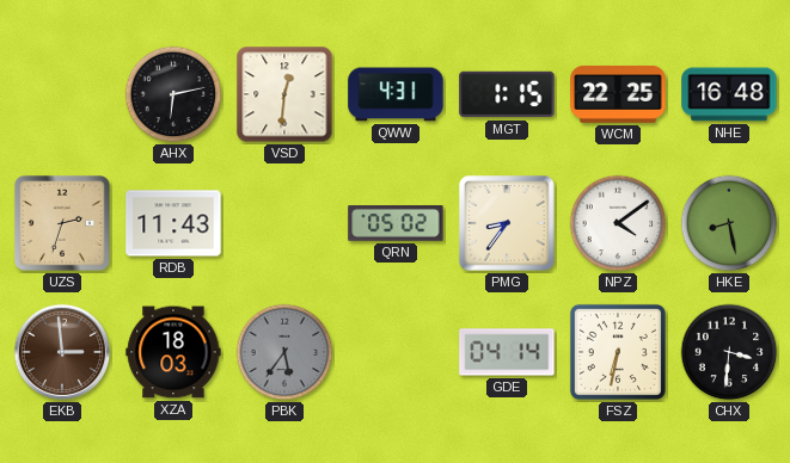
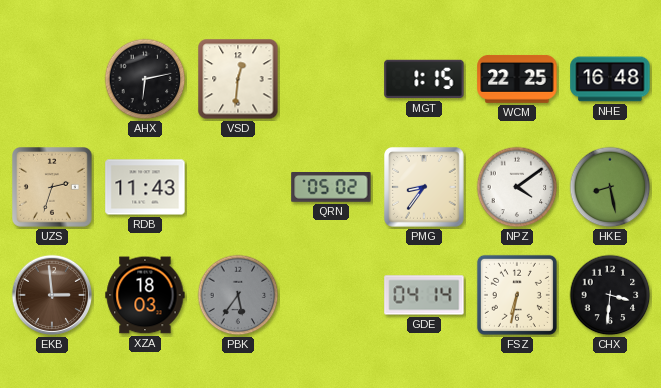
QWW: 4:31 -> none (396, 94)
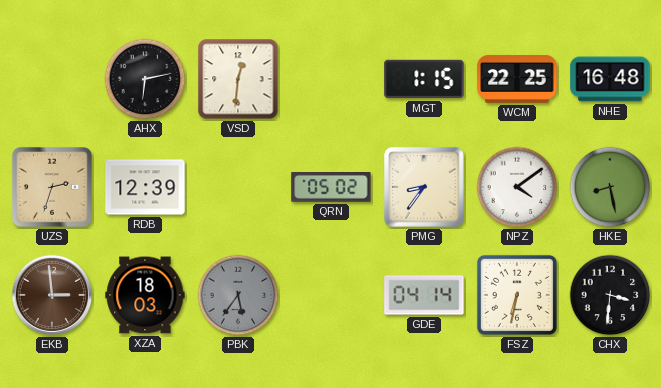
RDB: 11:43 -> 12:39 (145, 187)
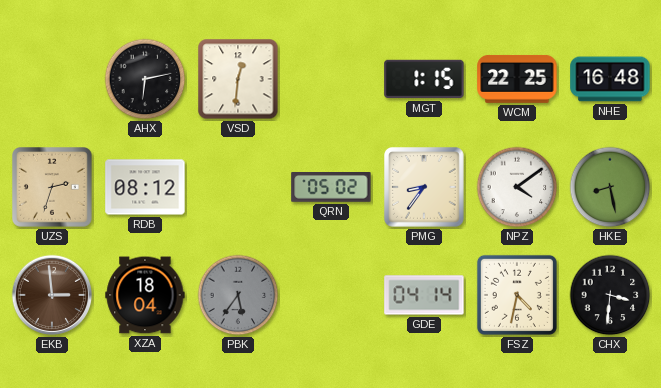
RDB: 12:39 -> 08:12 (145, 187)
XZA: 18:03 -> 18:04 (145, 295)
FSZ: 6:32 -> 4:32 (517, 295)
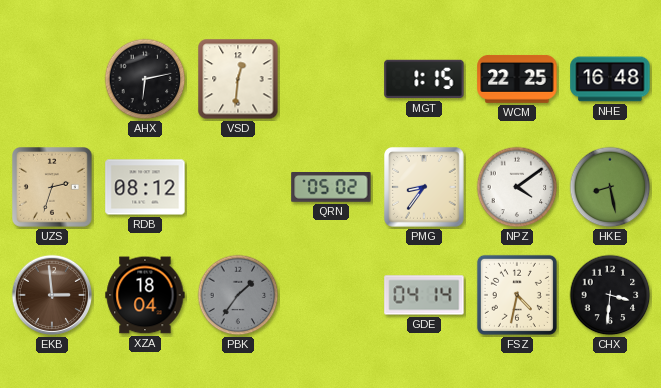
PBK: 5:36 -> 1:36 (238, 295)
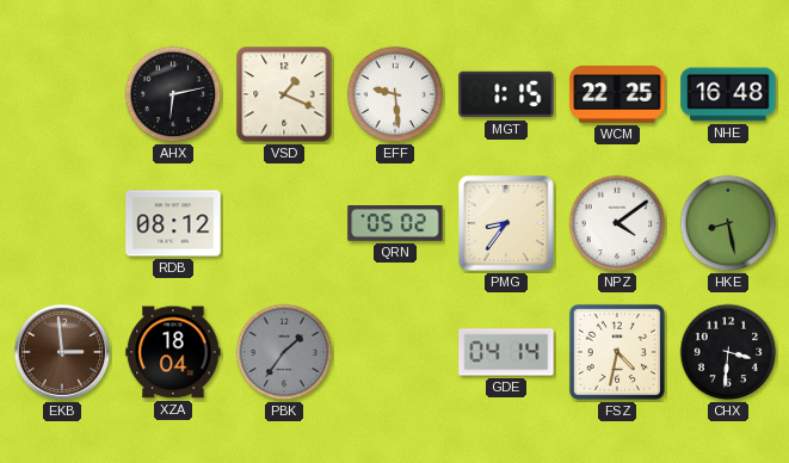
VSD: 12:31 -> 1:19 (284, 94)
EFF: none -> 9:29 (395, 94)
UZS: 2:33 -> none (52, 187)
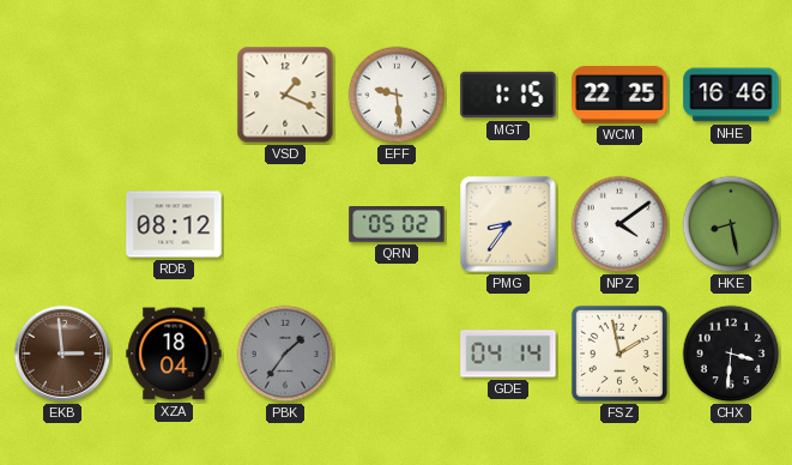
AHX: 6:13 -> none (173, 94)
NHE: 16:48 -> 16:46 (731, 95)
FSZ: 4:32 -> 1:58 (619, 354)
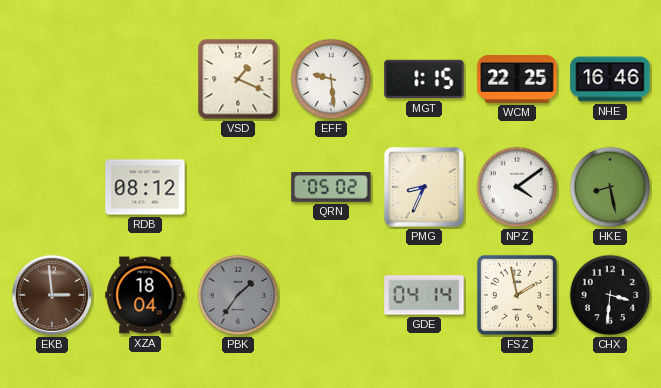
PMG: 8:36 -> 8:34 (424, 187)
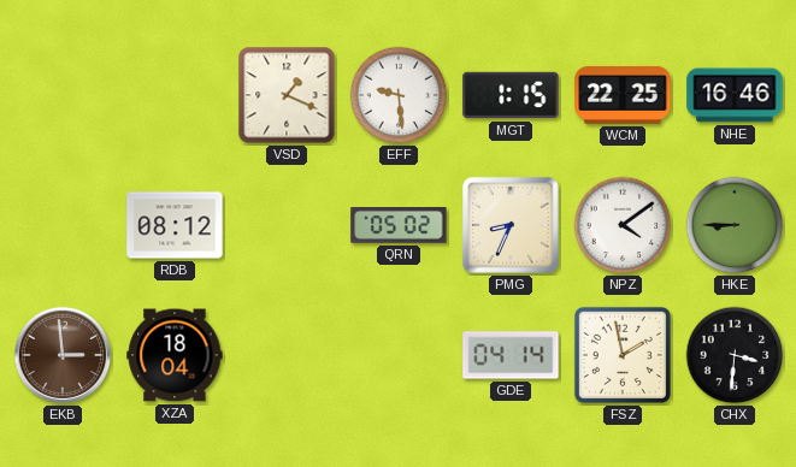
HKE: 8:28 -> 8:45 (735, 225)
PBK: 1:36 -> none (238, 295)
